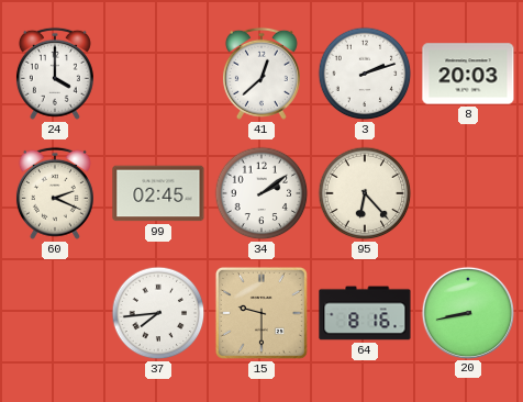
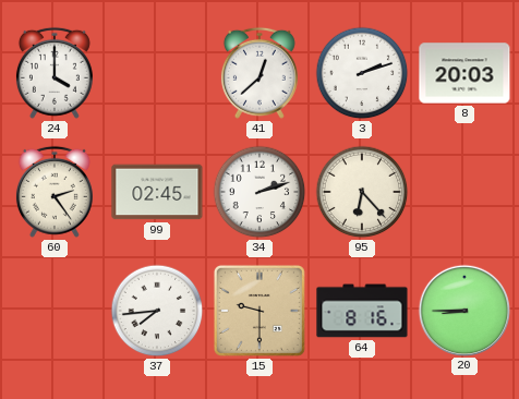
60: 2:19 -> 2:24 (55, 192)
34: 2:09 -> 2:12 (259, 192)
20: 8:43 -> 8:45 (463, 310)
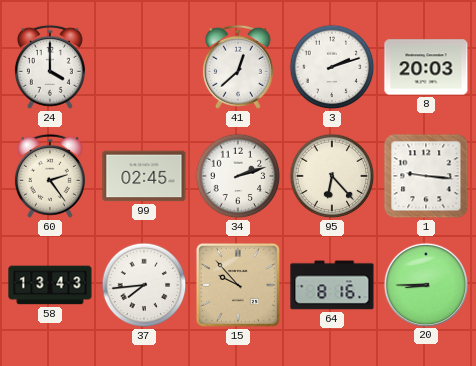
1: none -> 9:16 (426, 176)
58: none -> 13:43 (50, 285)
15: 9:30 -> 9:53 (238, 285)
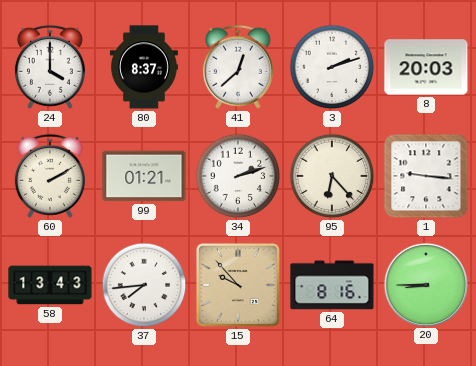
80: none -> 8:37 (144, 67)
60: 2:24 -> 2:10 (50, 176)
99: 02:45 -> 01:21 (144, 176)
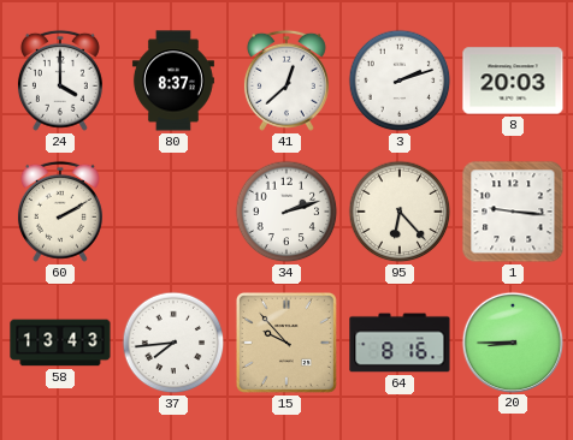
99: 01:21 -> none (144, 176)
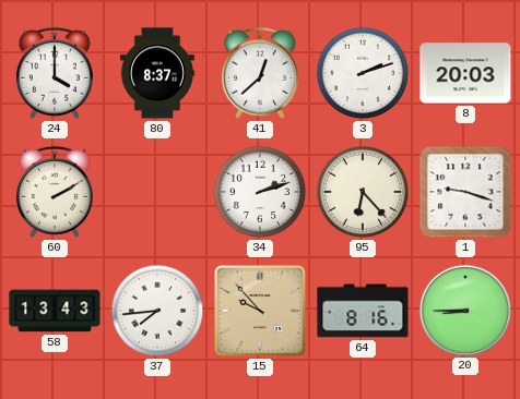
1: 9:16 -> 9:18 (465, 192)
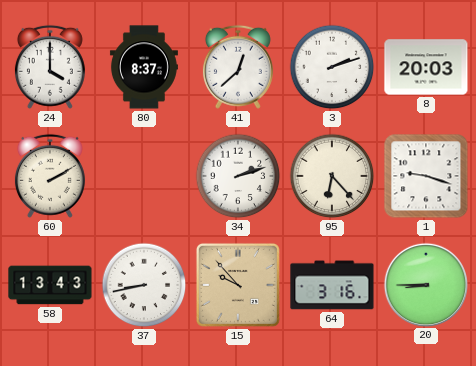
37: 7:44 -> 8:43 (144, 285)
64: 8:16 -> 3:16 (332, 285)
